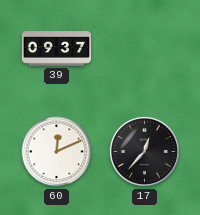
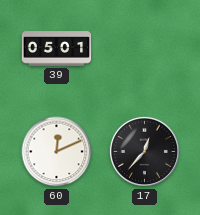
39: 09:37 -> 05:01 (57, 49)
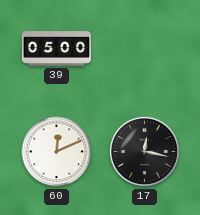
39: 05:01 -> 05:00 (57, 49)
17: 12:37 -> 12:17 (144, 151)
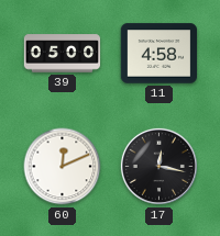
11: none -> 4:58 (159, 54)
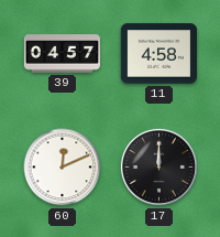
39: 05:00 -> 04:57 (63, 54)
17: 12:17 -> 12:00 (158, 166)
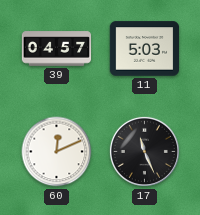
11: 4:58 -> 5:03 (145, 49)
17: 12:00 -> 11:26 (144, 151)
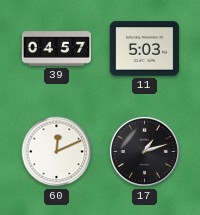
17: 11:26 -> 1:12 (144, 151)
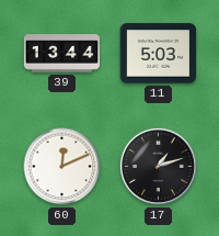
39: 04:57 -> 13:44 (62, 54)
